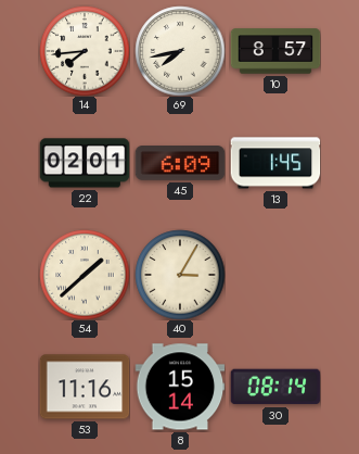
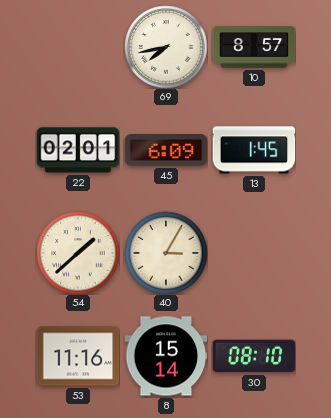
14: 7:44 -> none (85, 51)
30: 08:14 -> 08:10 (254, 356)
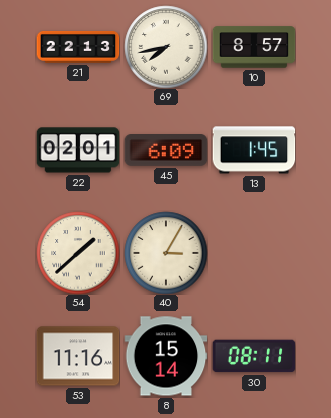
21: none -> 22:13 (78, 47)
30: 08:10 -> 08:11 (254, 356)
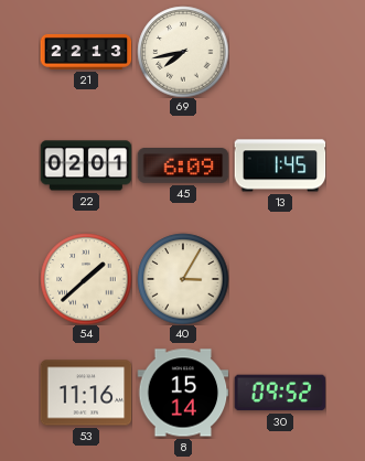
10: 8:57 -> none (254, 47)
30: 08:11 -> 09:52 (280, 393)
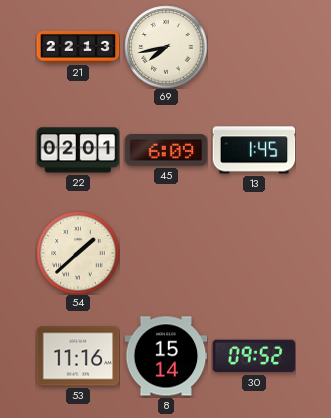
40: 3:05 -> none (183, 279)
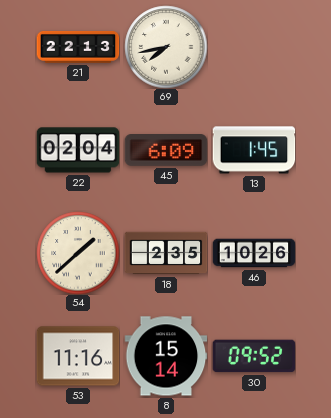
22: 02:01 -> 02:04 (78, 150)
18: none -> 2:35 (166, 253)
46: none -> 10:26 (254, 253)
